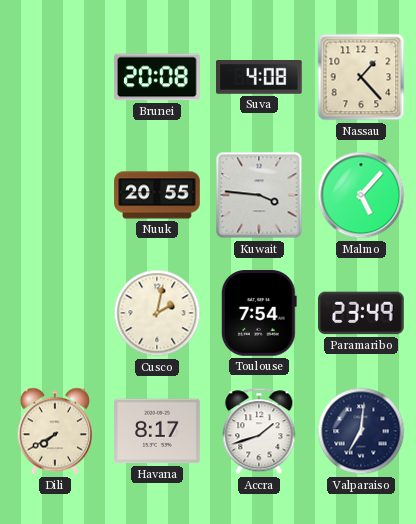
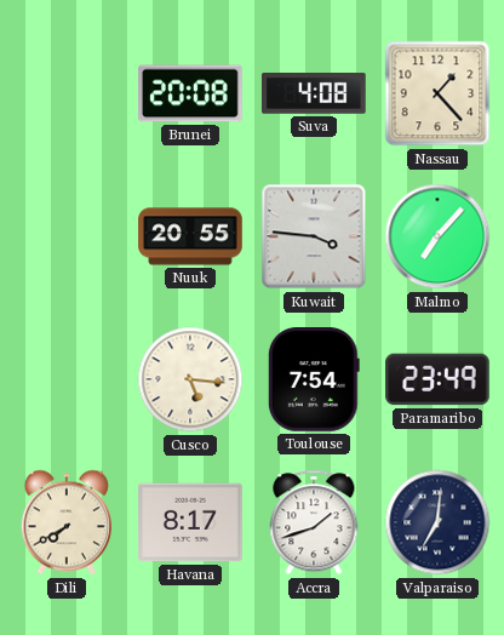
Malmo: 5:07 -> 7:07 (437, 236)
Cusco: 2:02 -> 5:16 (190, 379)
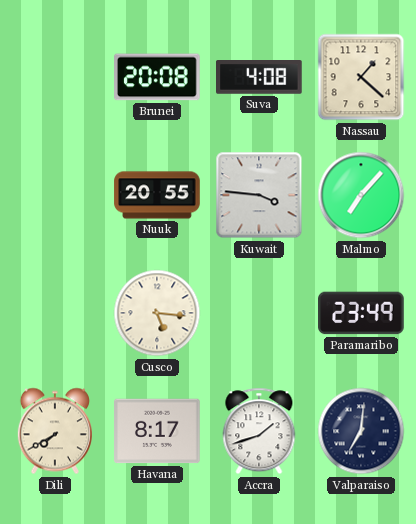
Nassau: 1:23 -> 1:22 (361, 77)
Toulouse: 7:54 -> none (314, 379)
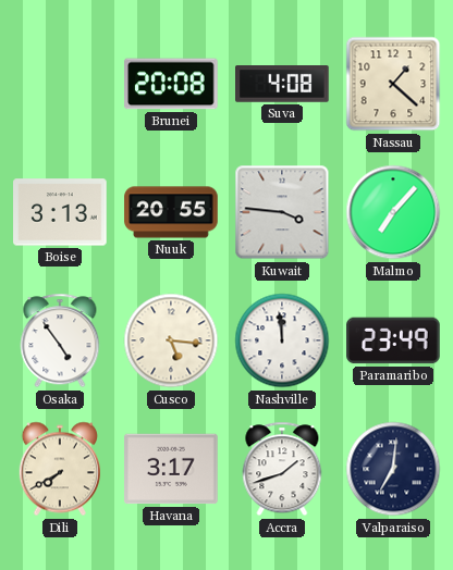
Boise: none -> 3:13 (60, 212)
Osaka: none -> 4:54 (60, 340)
Nashville: none -> 11:59 (282, 340)
Havana: 8:17 -> 3:17 (171, 469)
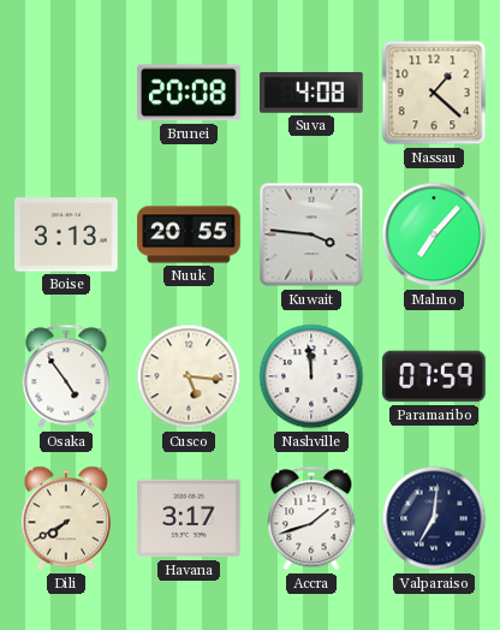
Paramaribo: 23:49 -> 07:59 (434, 376)
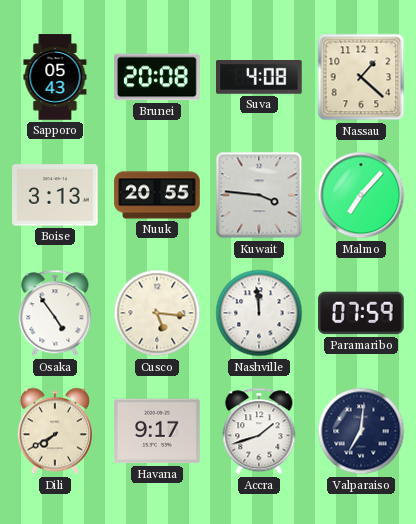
Sapporo: none -> 05:43 (55, 77)
Havana: 3:17 -> 9:17 (157, 431)
